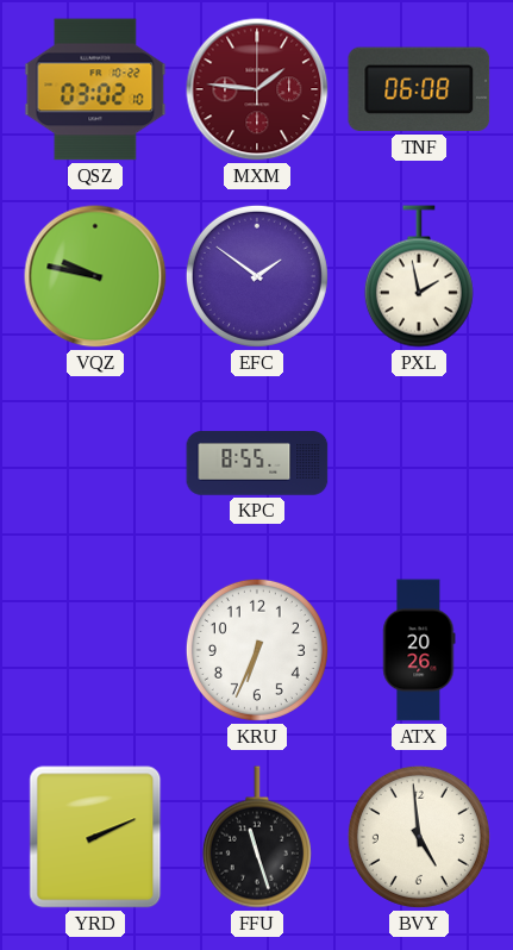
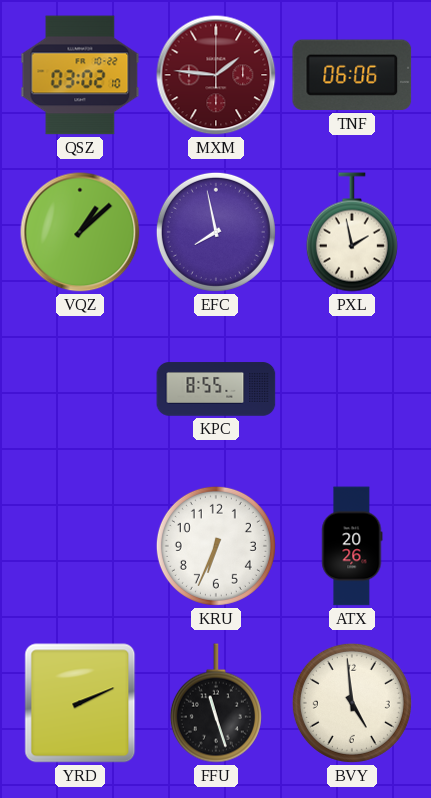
TNF: 06:08 -> 06:06 (352, 75)
VQZ: 9:47 -> 1:08 (80, 232)
EFC: 1:51 -> 7:58 (216, 232)
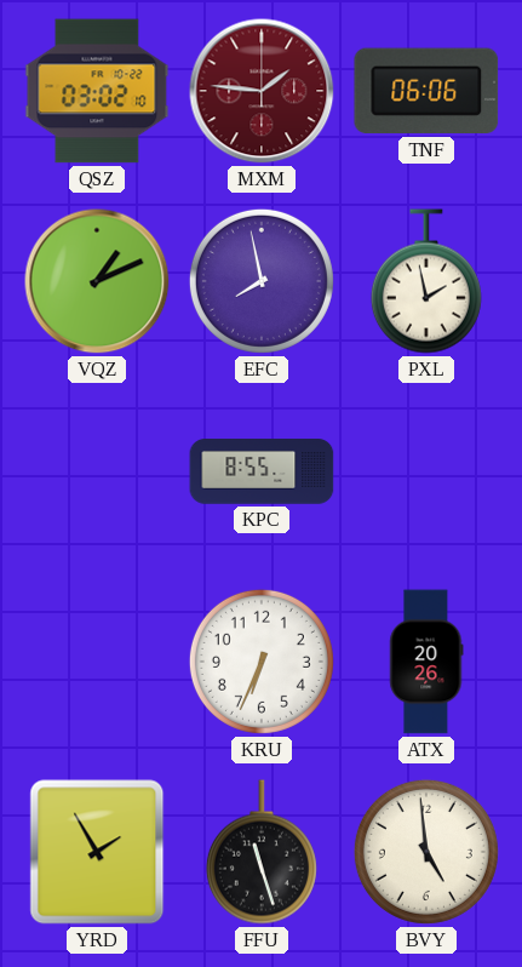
VQZ: 1:08 -> 1:11 (97, 281)
YRD: 2:11 -> 1:55 (97, 852)
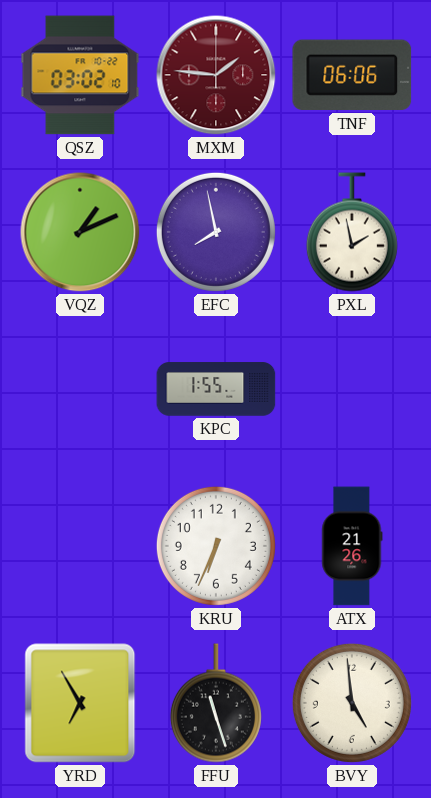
KPC: 8:55 -> 1:55 (216, 389)
ATX: 20:26 -> 21:26 (352, 546)
YRD: 1:55 -> 6:55 (80, 703)
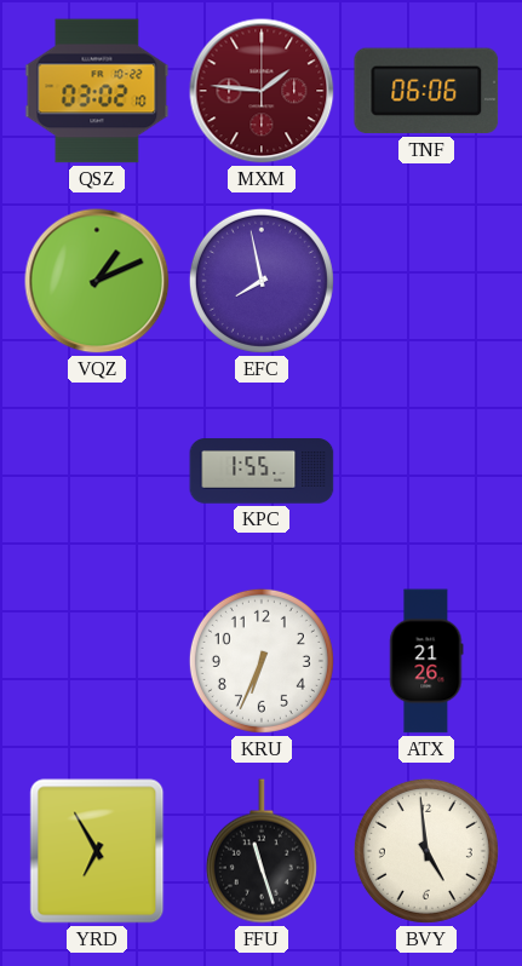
PXL: 1:58 -> none (352, 232)
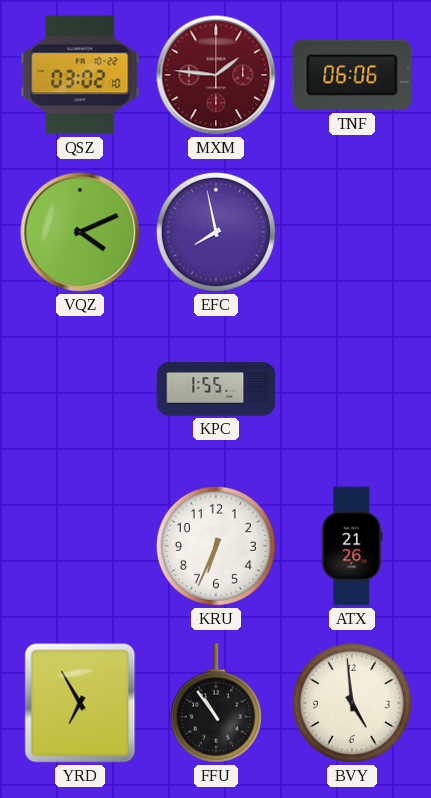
VQZ: 1:11 -> 4:11 (80, 232)
FFU: 11:27 -> 10:54 (216, 703)
